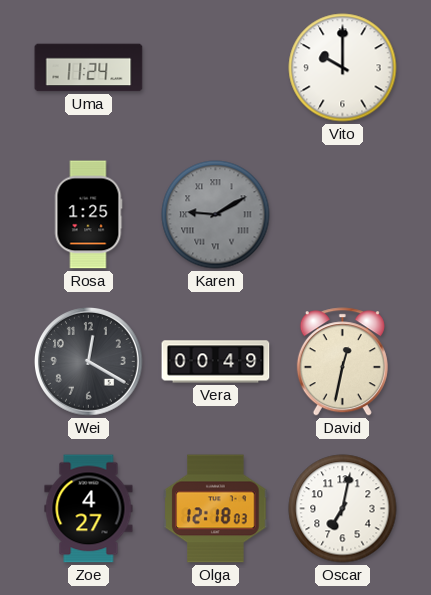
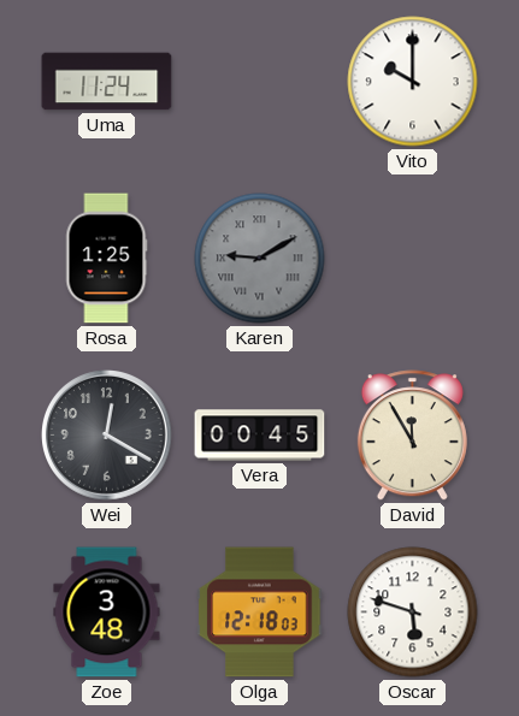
Vera: 00:49 -> 00:45 (260, 436)
David: 12:32 -> 11:55 (412, 436)
Zoe: 4:27 -> 3:48 (107, 613)
Oscar: 7:02 -> 5:48 (413, 613)
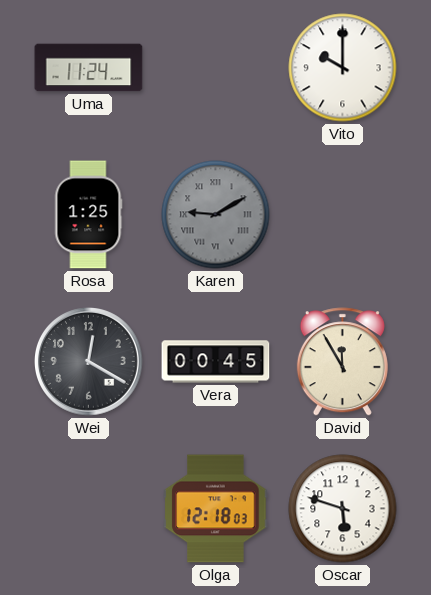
Zoe: 3:48 -> none (107, 613)
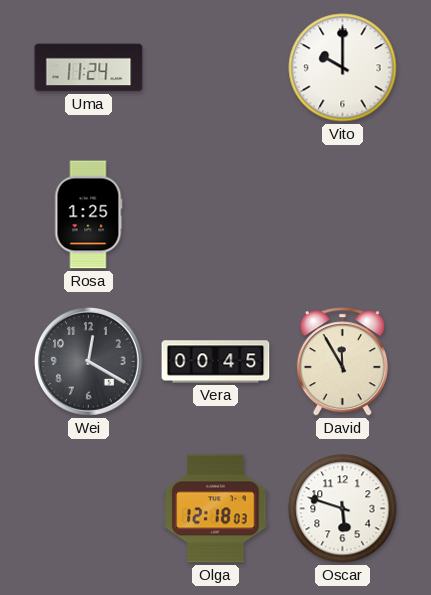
Karen: 9:10 -> none (216, 215)
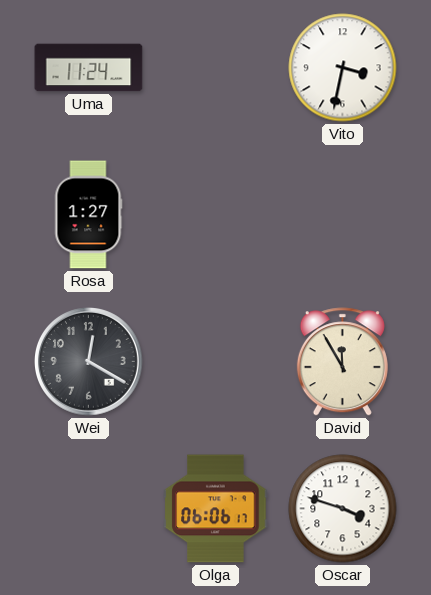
Vito: 10:00 -> 3:32 (343, 68)
Rosa: 1:25 -> 1:27 (88, 215)
Vera: 00:45 -> none (216, 362)
Olga: 12:18 -> 06:06 (216, 509)
Oscar: 5:48 -> 3:48 (343, 509)
